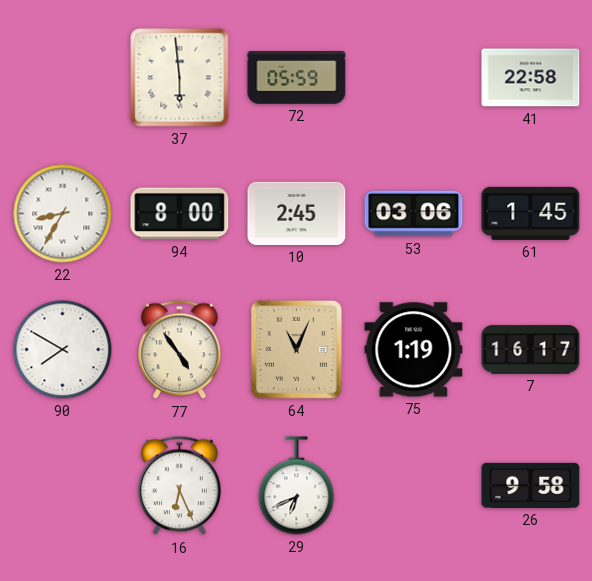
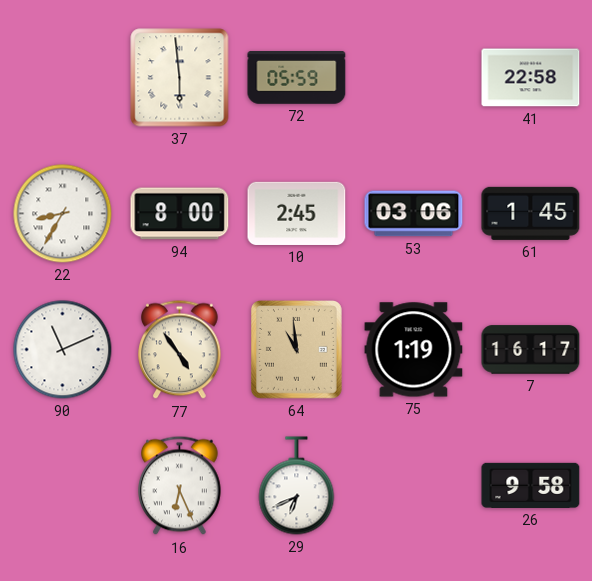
90: 7:50 -> 11:11 (63, 350)
64: 11:04 -> 10:59 (296, 350)
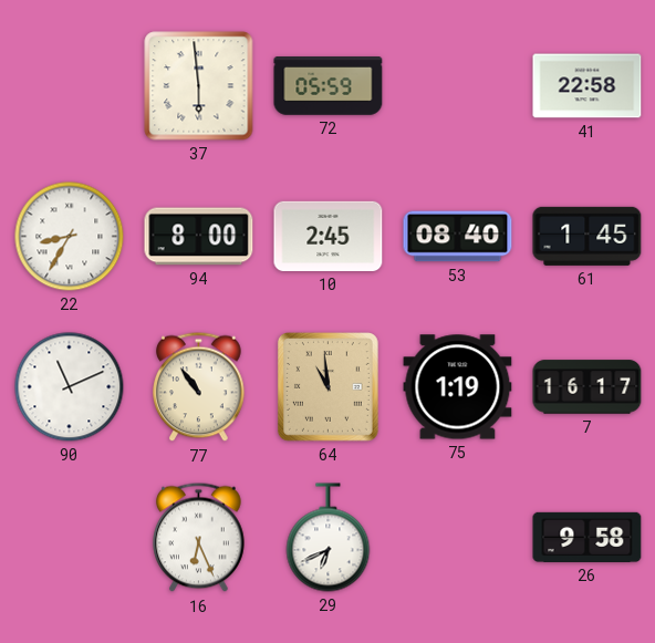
53: 03:06 -> 08:40 (458, 237)
77: 4:54 -> 10:54 (199, 387)
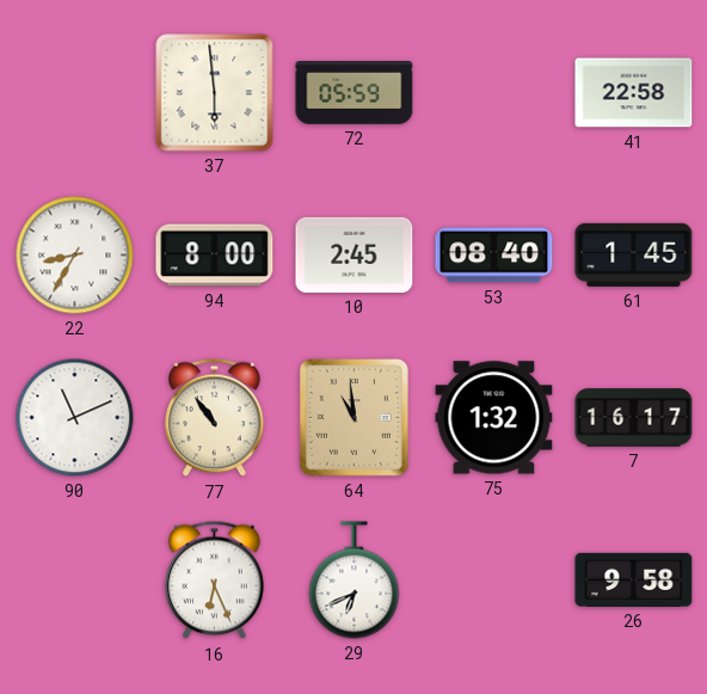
75: 1:19 -> 1:32 (494, 418)
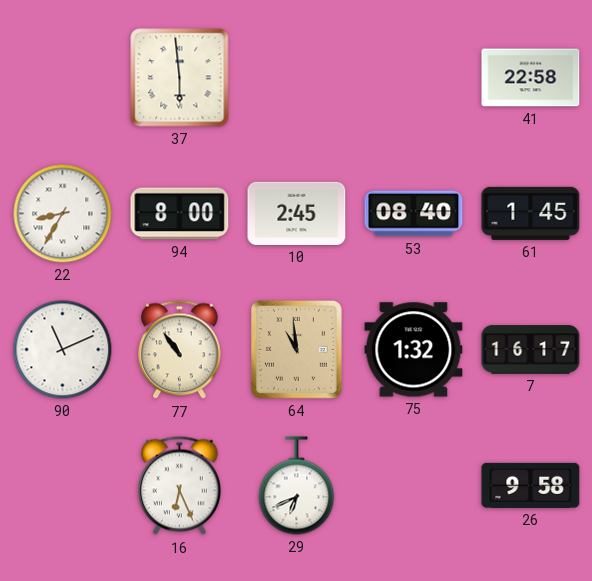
72: 05:59 -> none (355, 93)
